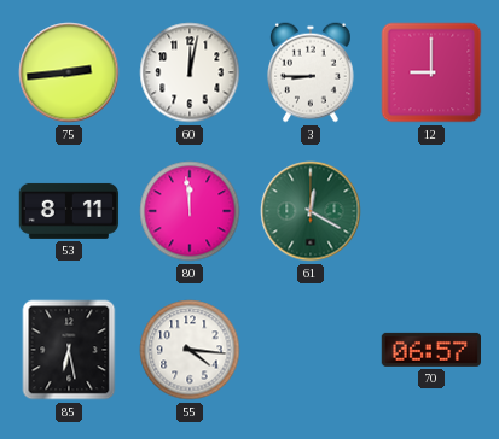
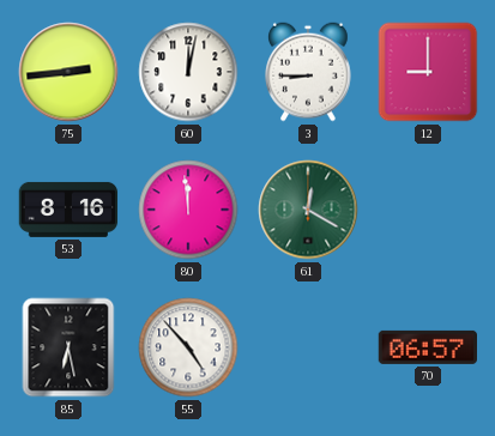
53: 8:11 -> 8:16 (68, 210)
55: 4:16 -> 4:53 (188, 347)
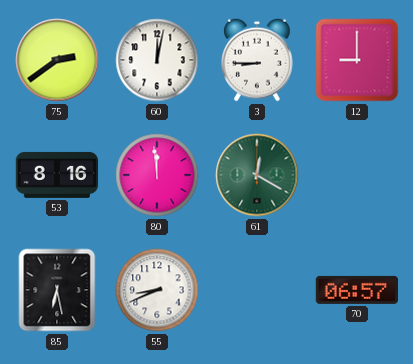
75: 2:44 -> 2:39 (57, 60)
55: 4:53 -> 8:41 (157, 290)
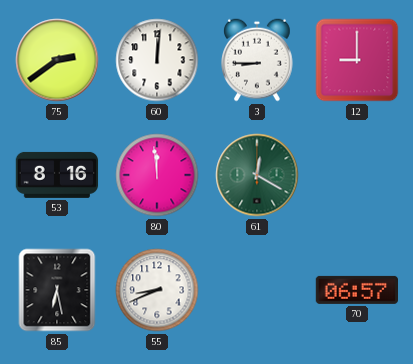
60: 12:02 -> 12:01 (157, 60)
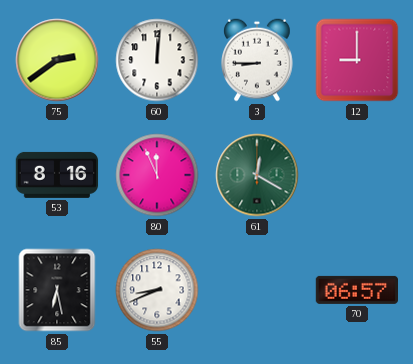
80: 11:59 -> 11:56 (157, 175)
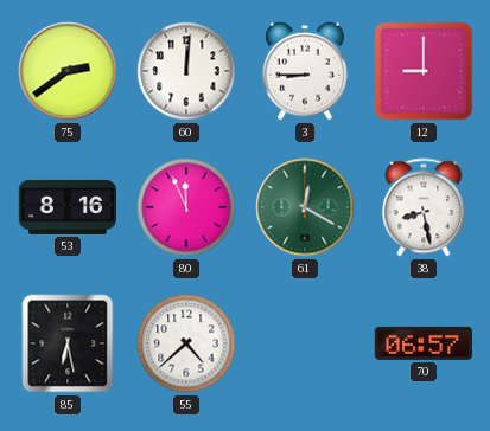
38: none -> 8:28 (424, 207)
55: 8:41 -> 4:38 (186, 343)
